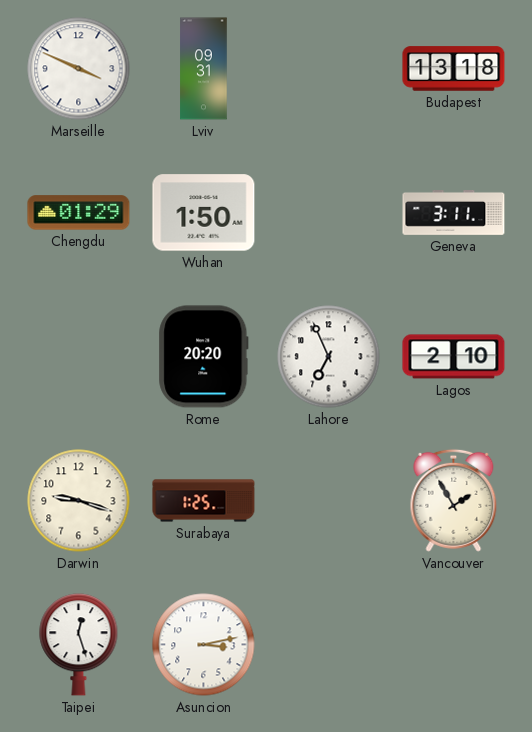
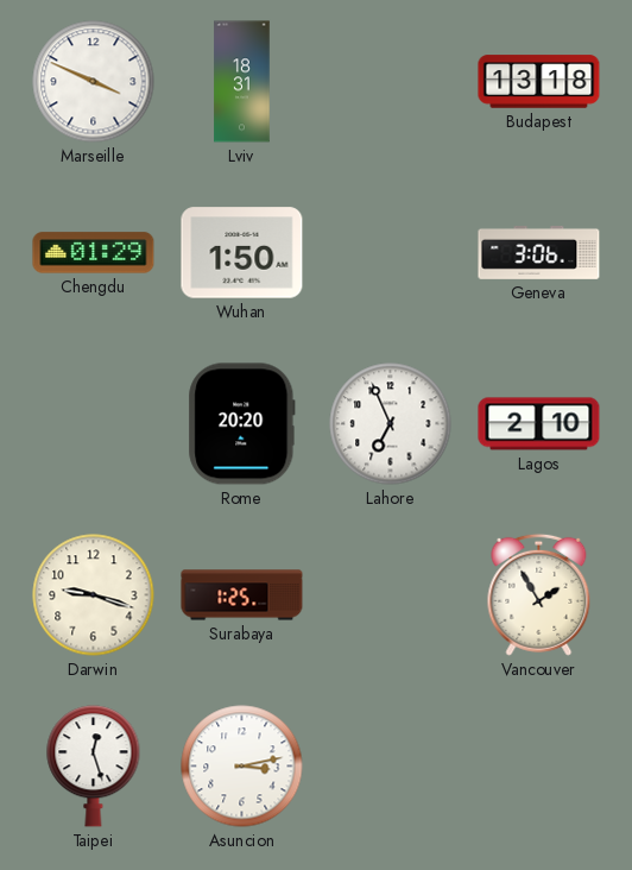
Lviv: 09:31 -> 18:31 (242, 82)
Geneva: 3:11 -> 3:06 (539, 253)
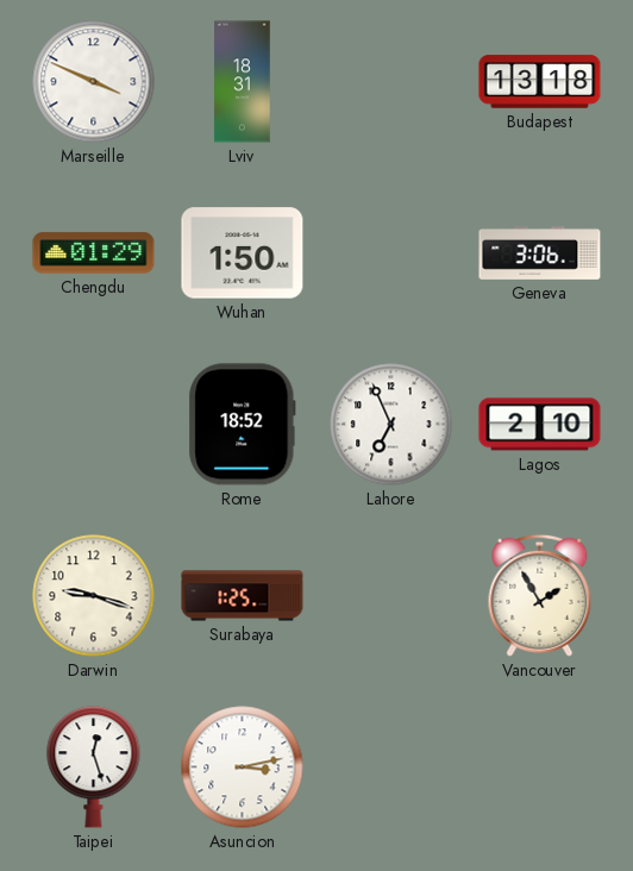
Rome: 20:20 -> 18:52 (243, 425)
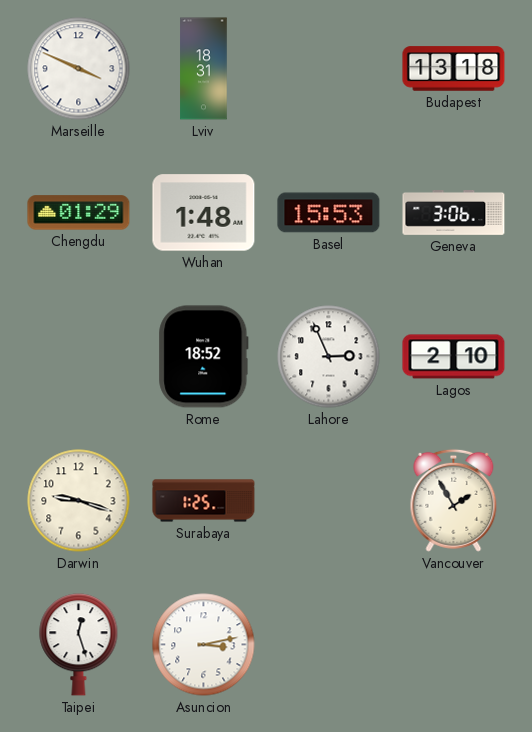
Wuhan: 1:50 -> 1:48 (204, 213)
Basel: none -> 15:53 (329, 213)
Lahore: 6:56 -> 2:56 (329, 357)
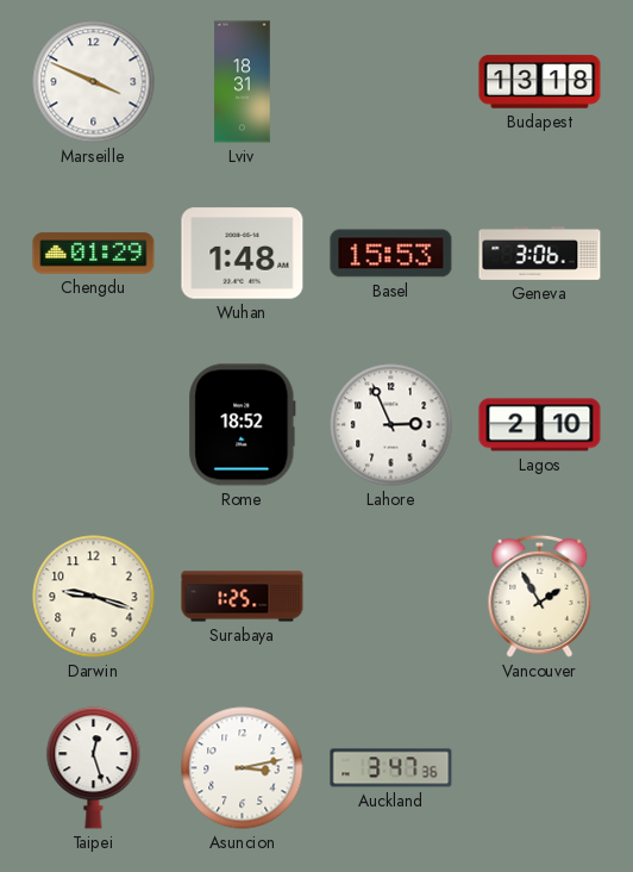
Auckland: none -> 3:47 (391, 768)
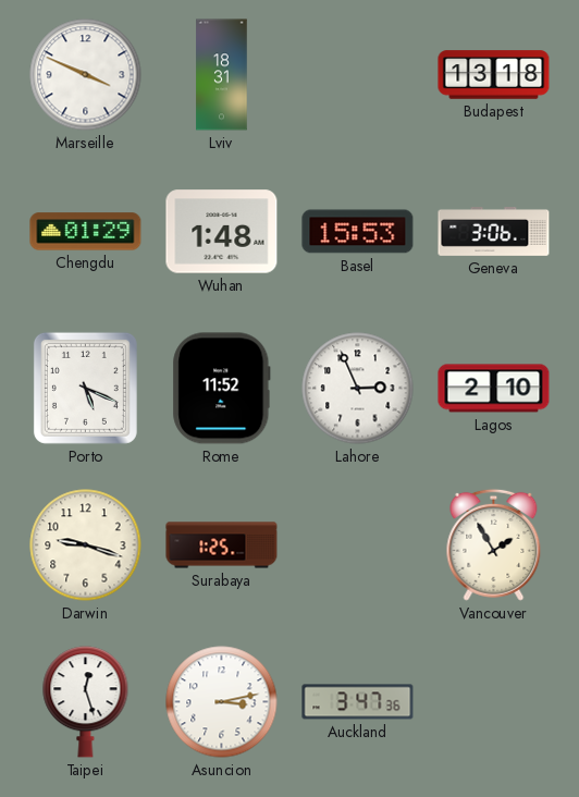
Porto: none -> 5:19 (85, 388)
Rome: 18:52 -> 11:52 (222, 389)
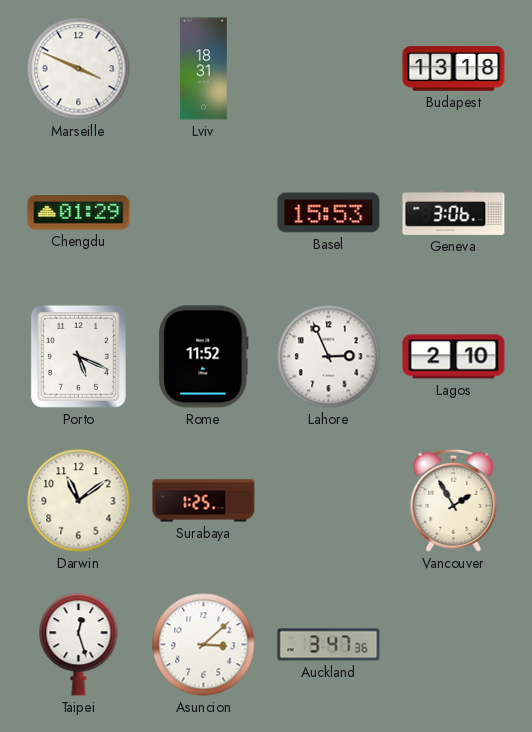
Wuhan: 1:48 -> none (222, 232)
Darwin: 9:18 -> 11:09 (79, 501)
Asuncion: 3:13 -> 3:08 (204, 645)
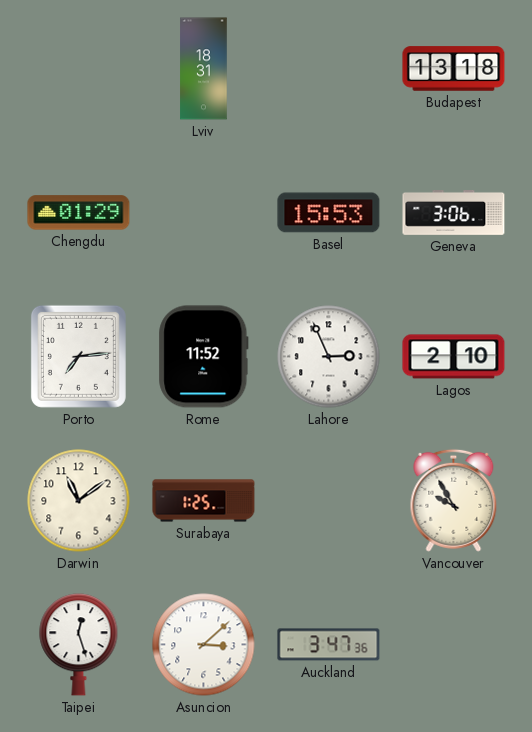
Marseille: 3:49 -> none (79, 69)
Porto: 5:19 -> 7:14 (78, 356)
Vancouver: 1:55 -> 9:55 (454, 500)
